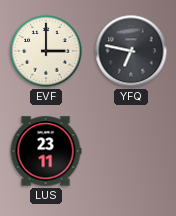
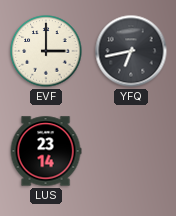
YFQ: 6:47 -> 6:43 (131, 51)
LUS: 23:11 -> 23:14 (46, 151)
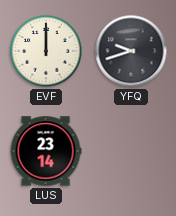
EVF: 3:00 -> 12:00 (46, 51)
YFQ: 6:43 -> 9:42 (131, 51)
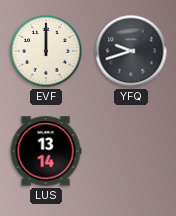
LUS: 23:14 -> 13:14 (46, 151)
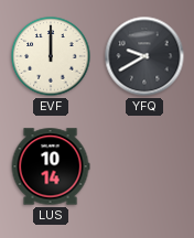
YFQ: 9:42 -> 9:40 (144, 56)
LUS: 13:14 -> 10:14 (51, 166)
